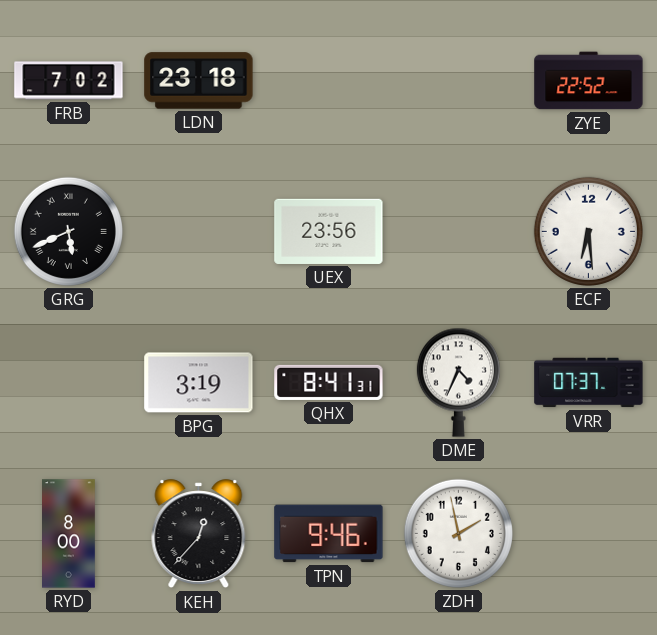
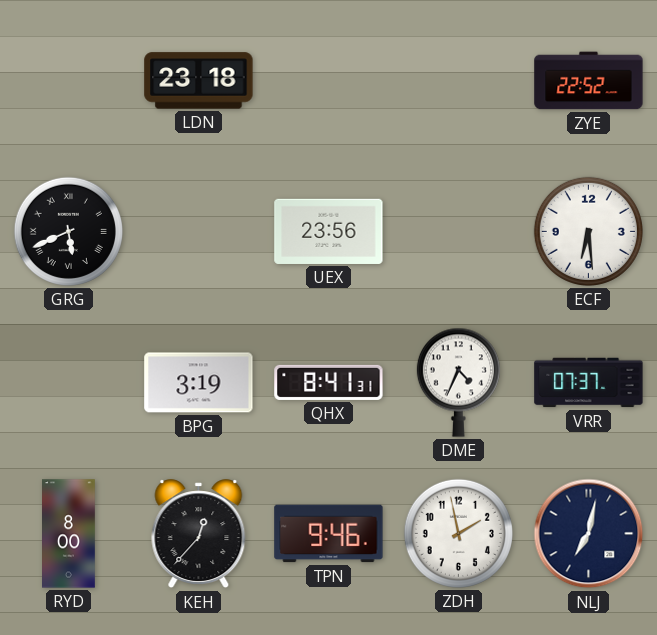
FRB: 7:02 -> none (69, 81)
NLJ: none -> 7:02 (589, 534)
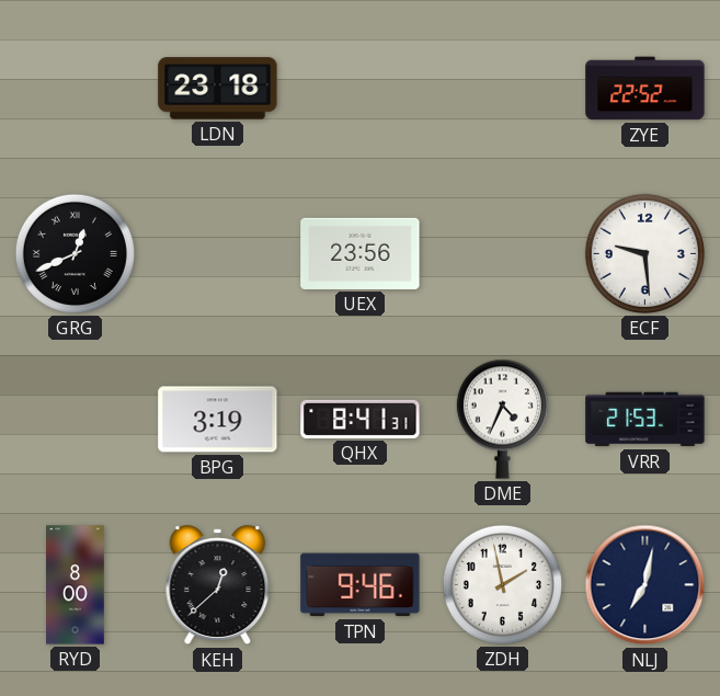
GRG: 5:41 -> 12:41 (75, 253)
ECF: 6:29 -> 9:29 (644, 253)
VRR: 07:37 -> 21:53 (645, 420)
KEH: 12:37 -> 12:38 (218, 585)
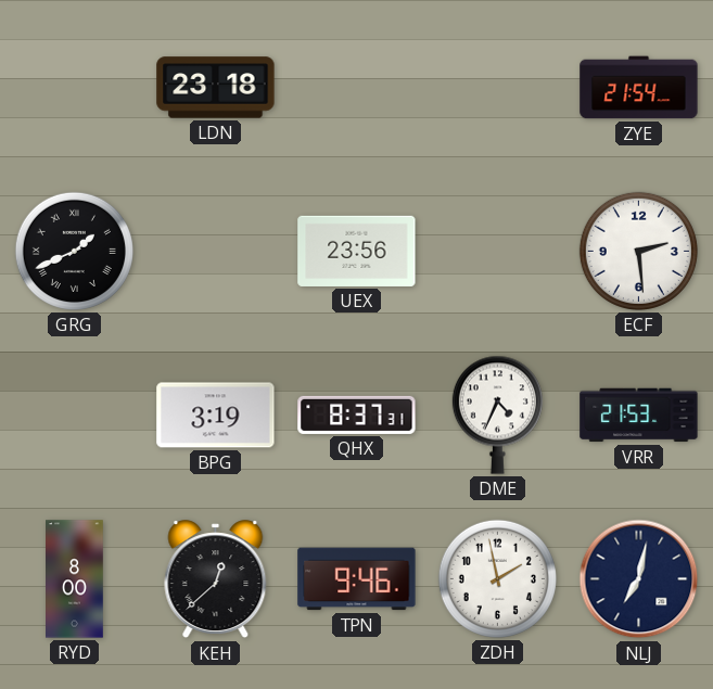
ZYE: 22:52 -> 21:54 (639, 88)
GRG: 12:41 -> 1:41 (74, 251)
ECF: 9:29 -> 2:29 (638, 251)
QHX: 8:41 -> 8:37 (357, 414)
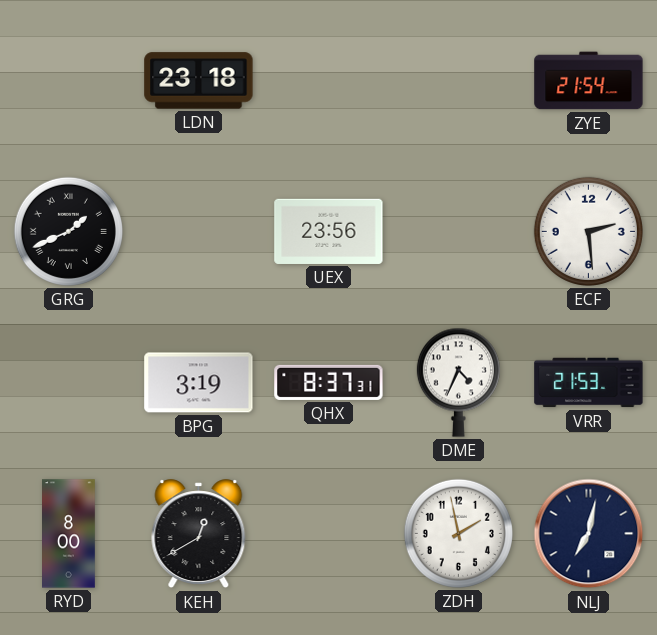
KEH: 12:38 -> 12:40 (199, 534)
TPN: 9:46 -> none (357, 579)
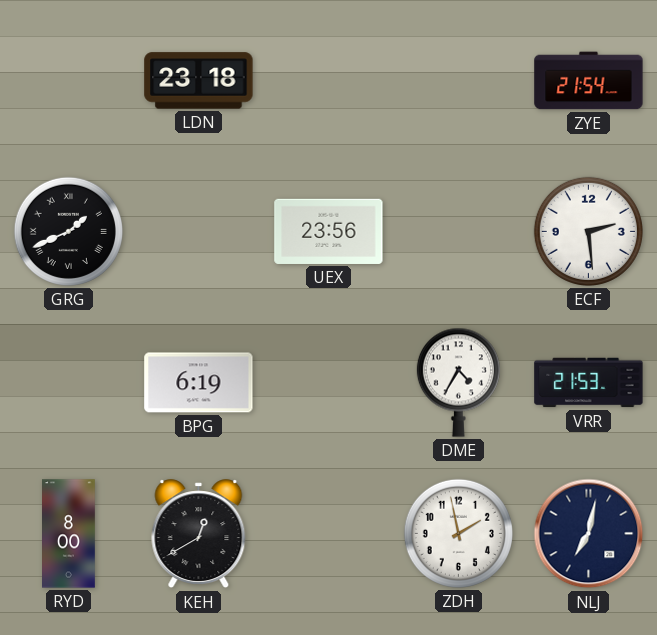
BPG: 3:19 -> 6:19 (199, 383)
QHX: 8:37 -> none (329, 382)
DME: 4:34 -> 4:35 (458, 382)
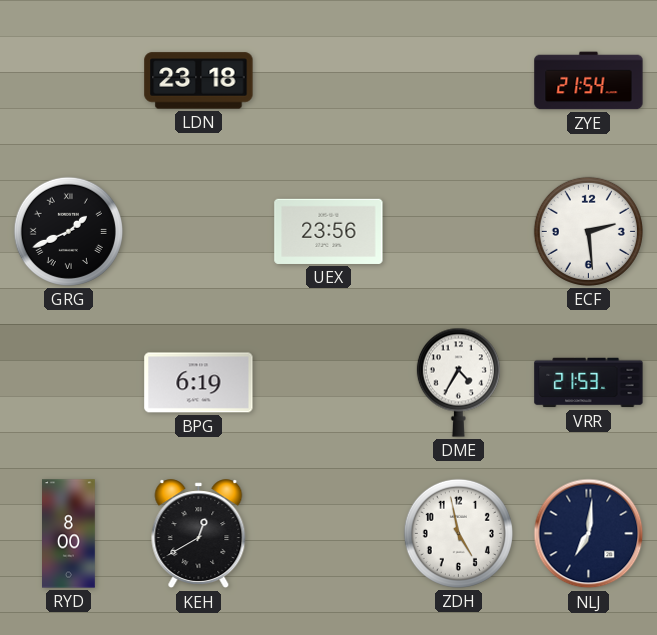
ZDH: 1:58 -> 4:58 (458, 533)
NLJ: 7:02 -> 7:01 (589, 534)
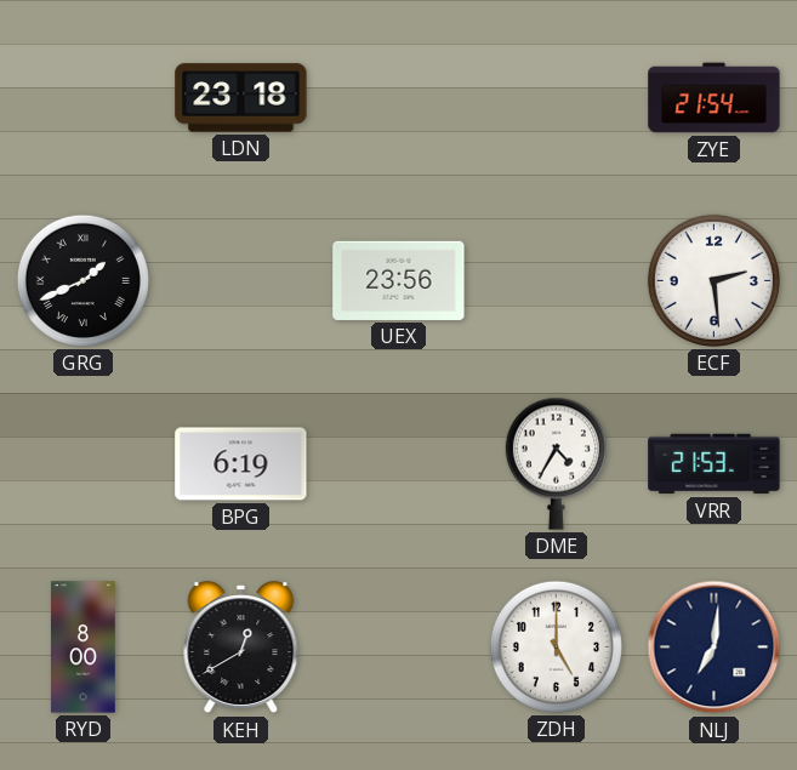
ZDH: 4:58 -> 5:00 (556, 646)
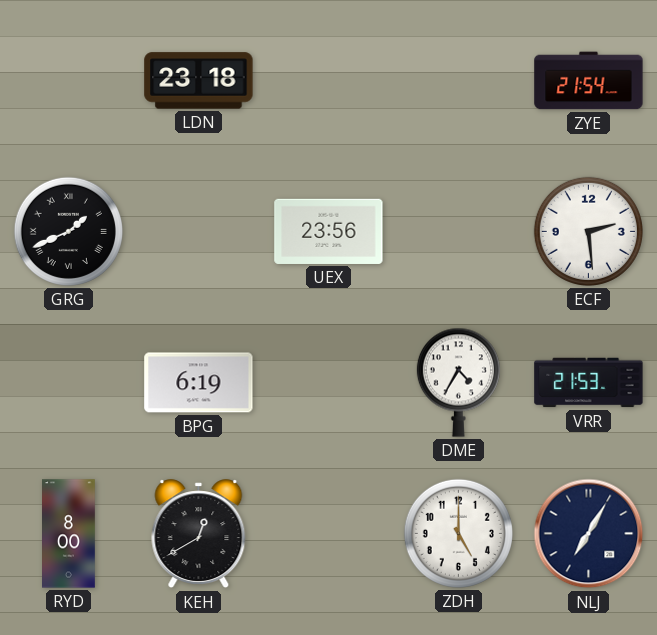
NLJ: 7:01 -> 7:05 (589, 534)
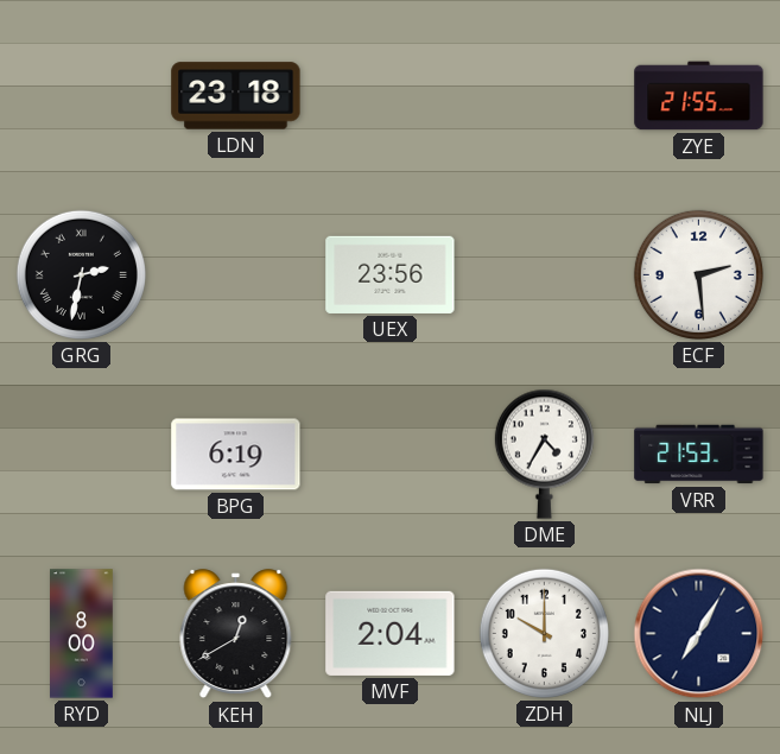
ZYE: 21:54 -> 21:55 (699, 96)
GRG: 1:41 -> 2:32 (81, 274)
MVF: none -> 2:04 (391, 633)
ZDH: 5:00 -> 10:00 (544, 633)
